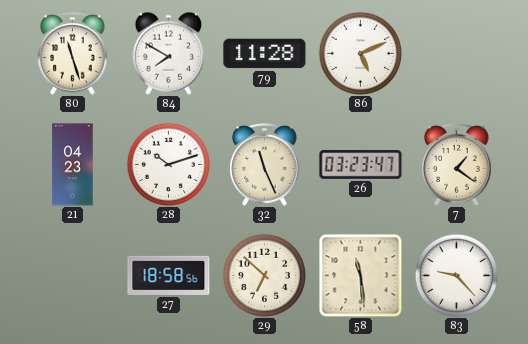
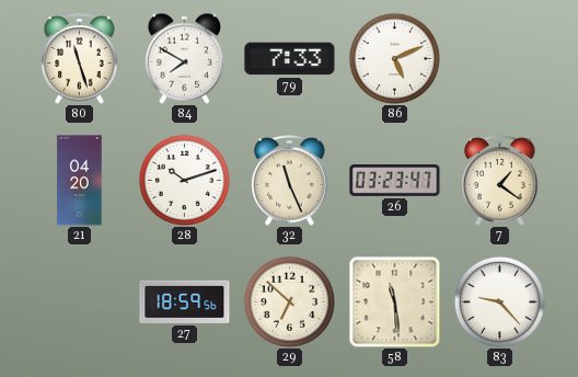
79: 11:28 -> 7:33 (290, 59)
21: 04:23 -> 04:20 (80, 181)
27: 18:58 -> 18:59 (185, 301)
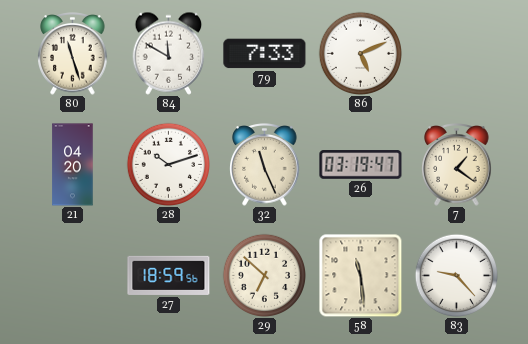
84: 7:50 -> 11:50 (169, 53)
26: 03:23 -> 03:19 (361, 165)
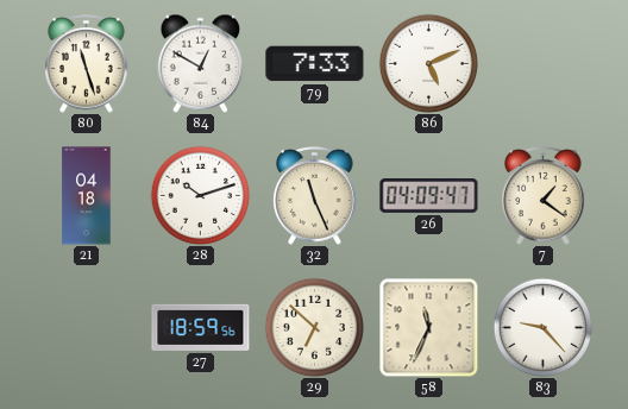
84: 11:50 -> 12:50 (201, 63)
21: 04:20 -> 04:18 (87, 196)
26: 03:19 -> 04:09 (429, 196)
58: 11:29 -> 11:34 (428, 327)
